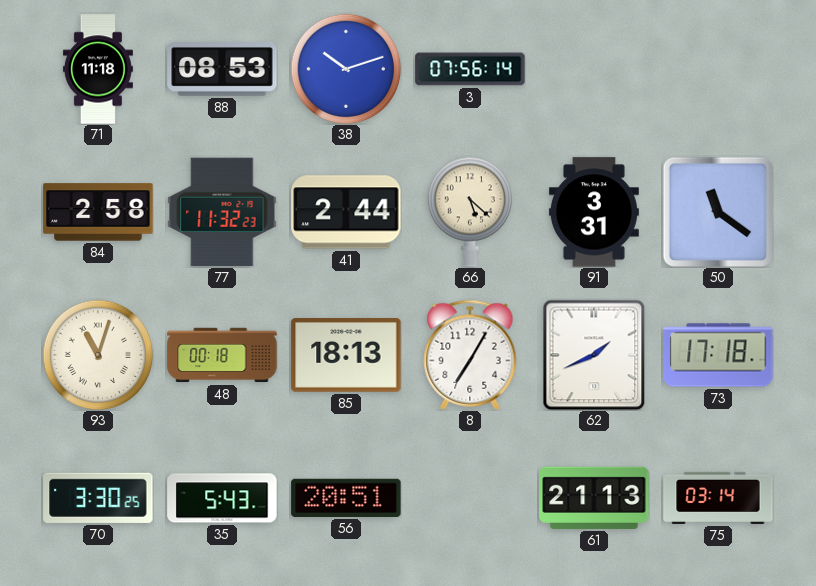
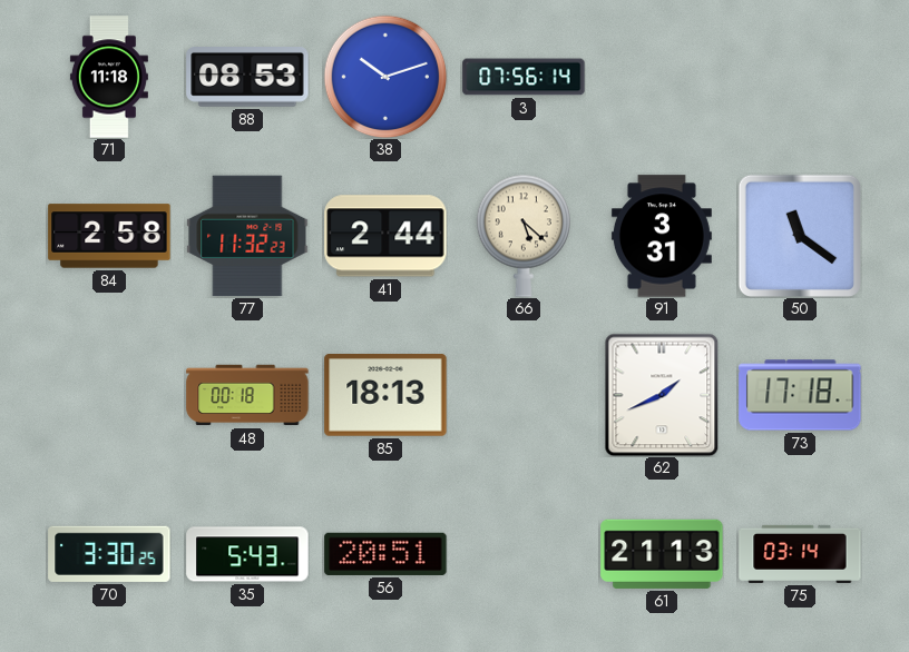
93: 11:03 -> none (98, 355)
8: 7:05 -> none (470, 355)
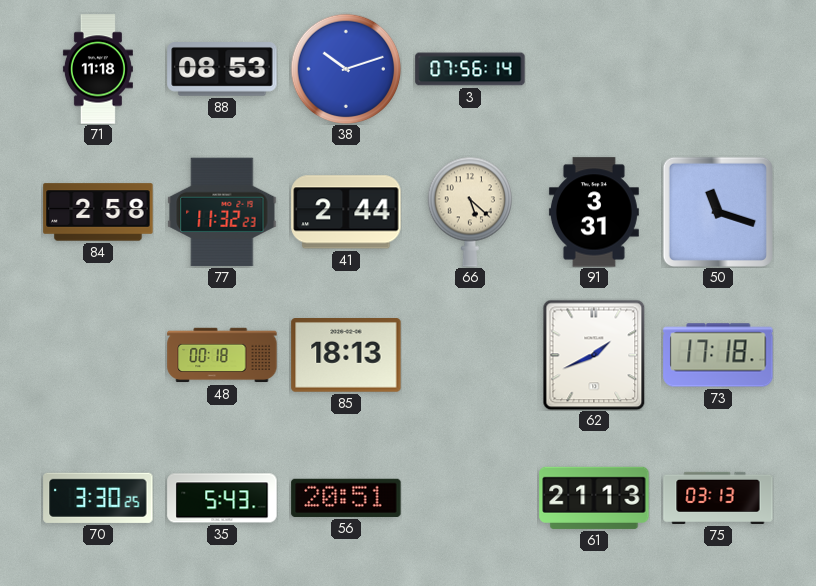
50: 11:21 -> 11:18 (718, 212)
75: 03:14 -> 03:13 (718, 498)
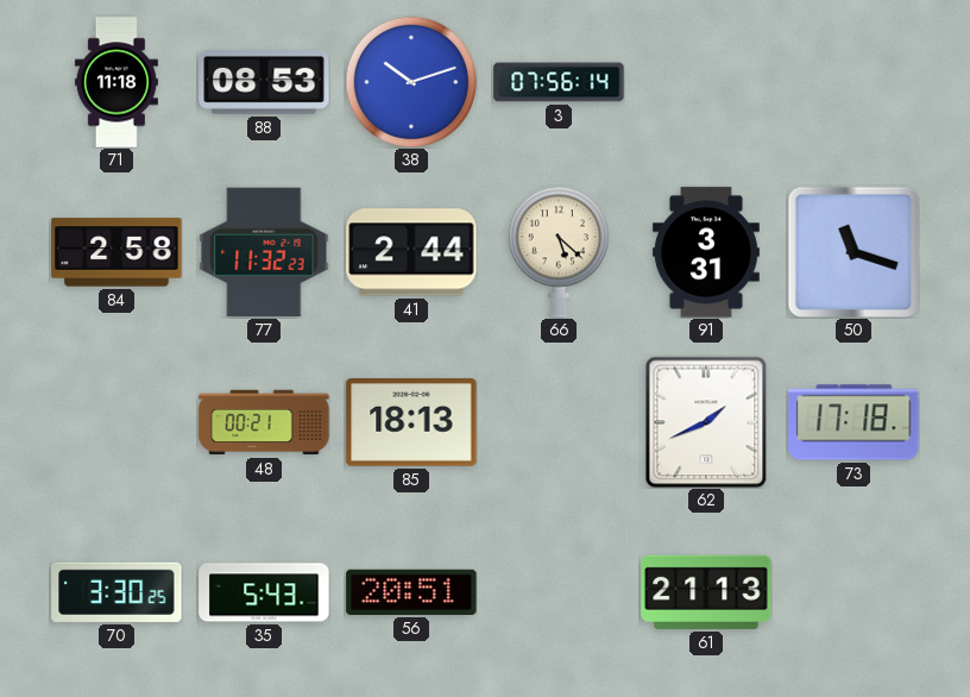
48: 00:18 -> 00:21 (264, 422)
75: 03:13 -> none (718, 498)
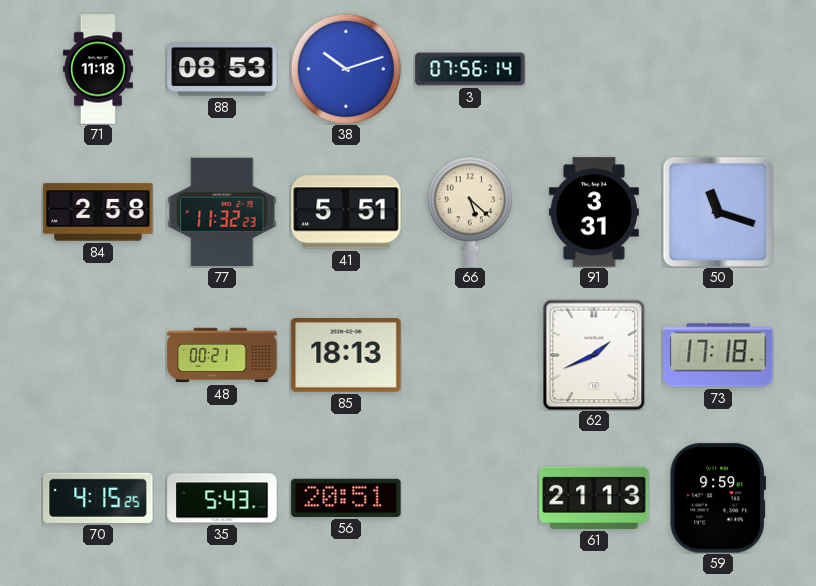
41: 2:44 -> 5:51 (346, 212)
70: 3:30 -> 4:15 (98, 498)
59: none -> 9:59 (717, 498)
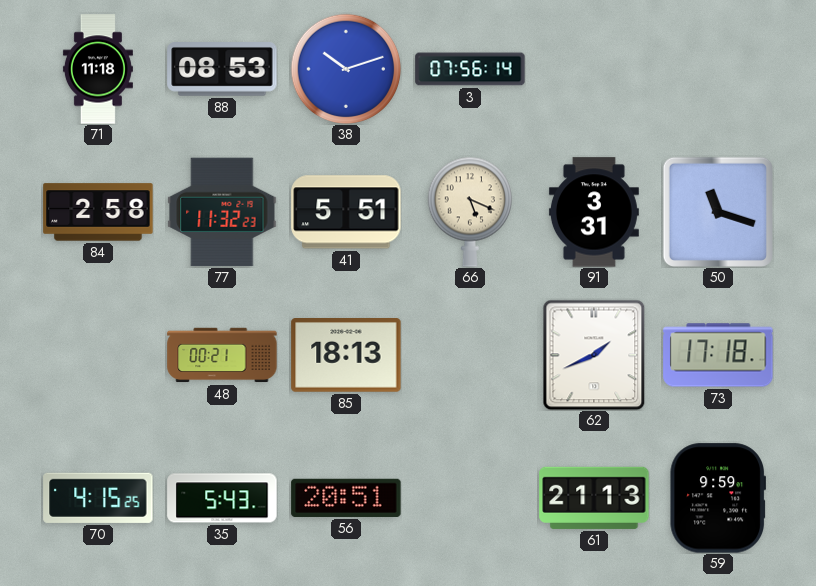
66: 5:22 -> 5:19 (469, 212)
